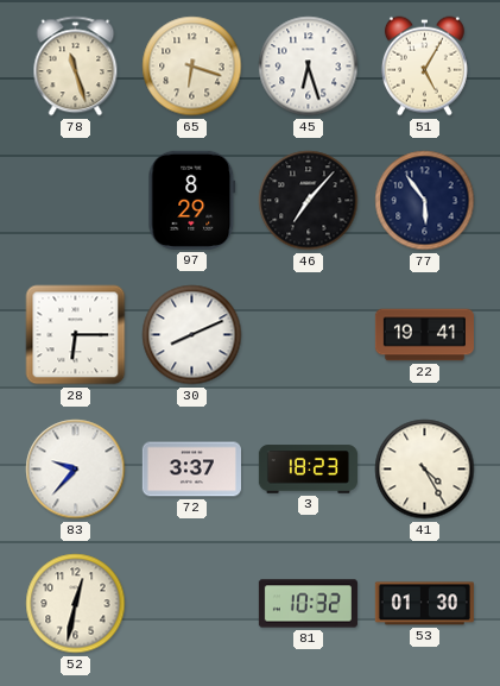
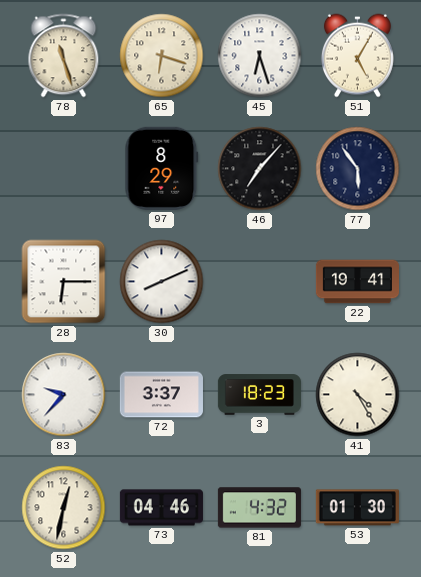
73: none -> 04:46 (161, 508)
81: 10:32 -> 4:32 (259, 508)
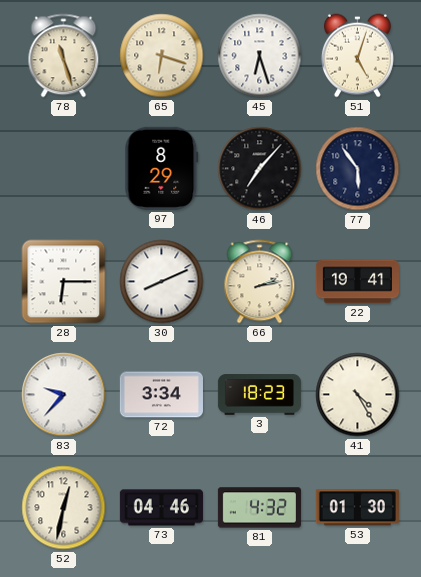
51: 5:05 -> 5:03 (357, 56)
66: none -> 2:13 (260, 282)
72: 3:37 -> 3:34 (161, 395)
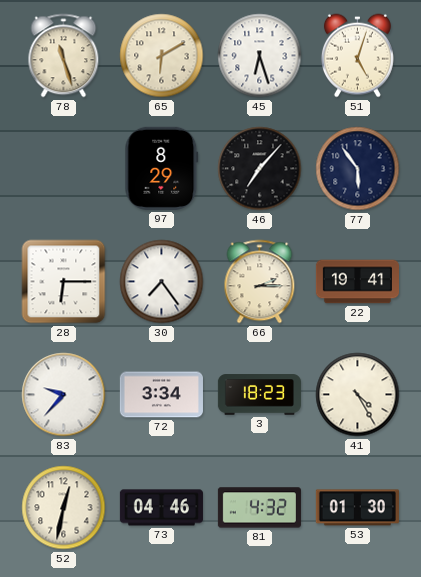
65: 6:18 -> 6:10 (162, 56)
30: 8:11 -> 7:24 (162, 282)
66: 2:13 -> 2:15 (260, 282)
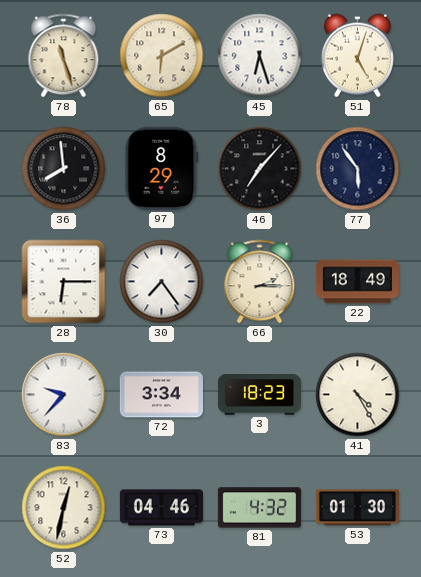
36: none -> 7:59 (64, 169)
22: 19:41 -> 18:49 (357, 282)
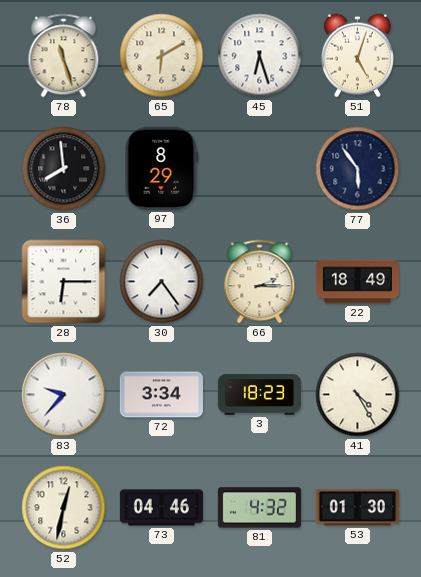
46: 7:07 -> none (260, 169)
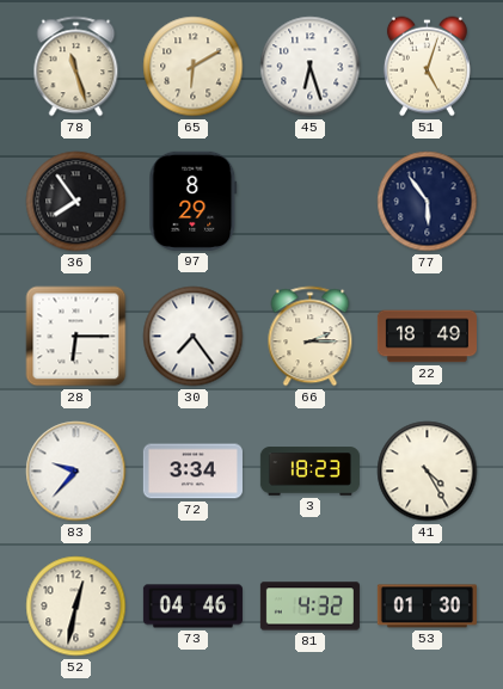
36: 7:59 -> 7:54 (76, 202)
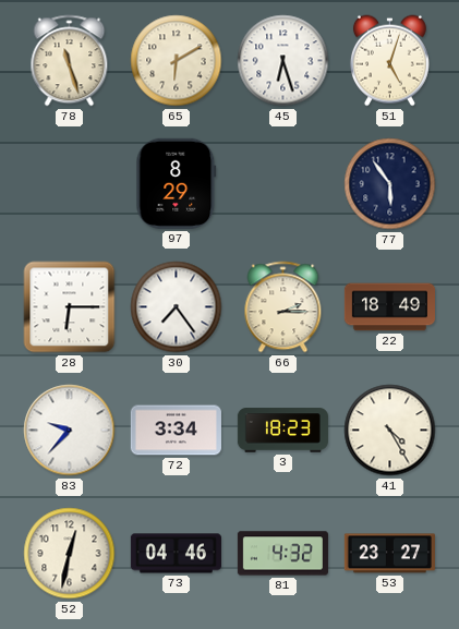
36: 7:54 -> none (76, 202)
53: 01:30 -> 23:27 (389, 554)
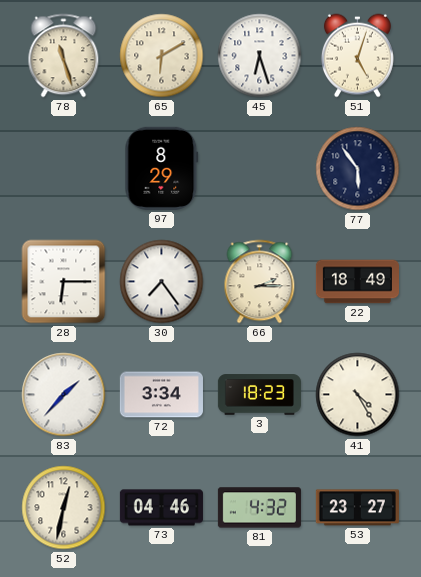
83: 9:37 -> 1:37 (64, 395)
